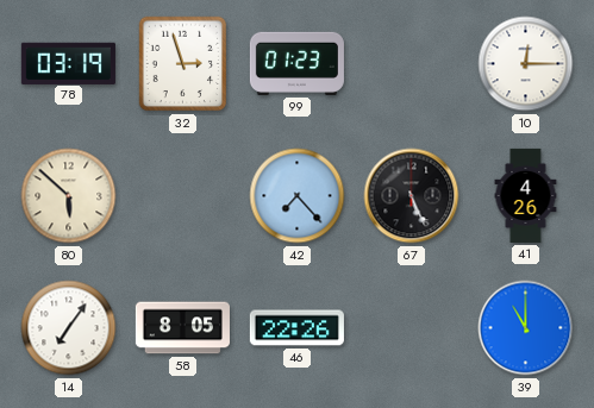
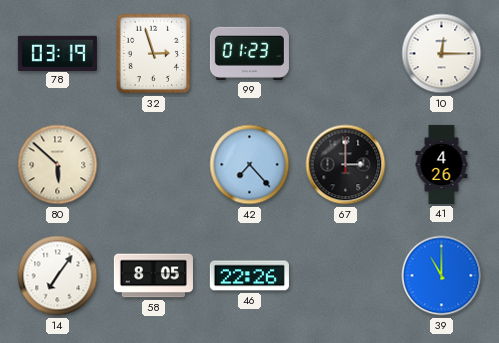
67: 5:26 -> 3:00 (346, 165)
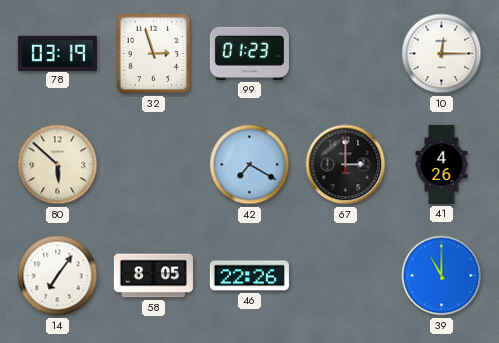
42: 7:23 -> 7:20 (250, 165)
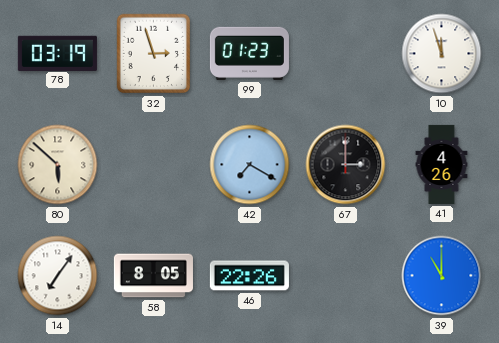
10: 12:15 -> 11:57 (442, 54)
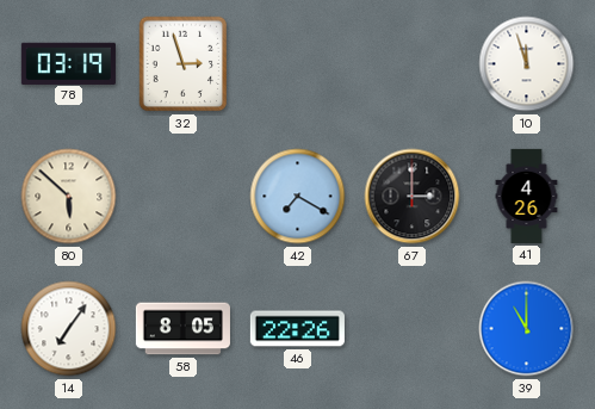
99: 01:23 -> none (249, 53)
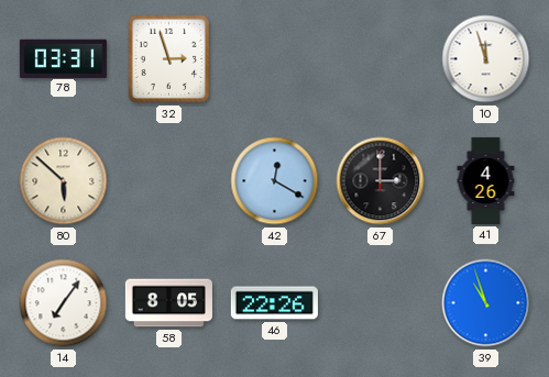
78: 03:19 -> 03:31 (63, 58)
42: 7:20 -> 12:20 (275, 181)
39: 11:00 -> 10:57 (486, 303)
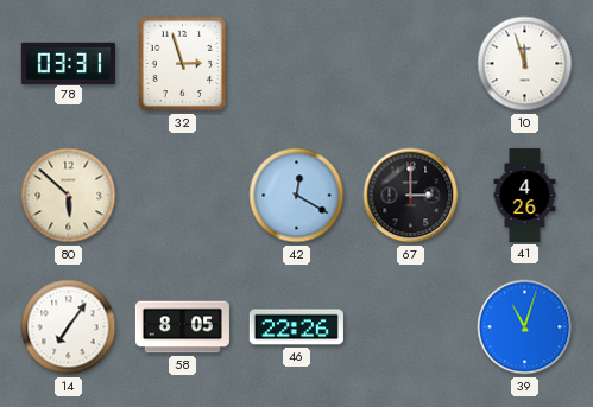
39: 10:57 -> 11:03 (525, 327)
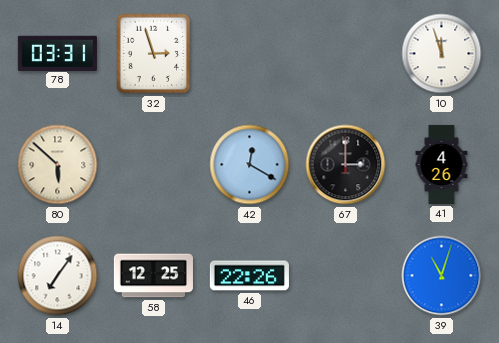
58: 8:05 -> 12:25 (153, 276)
